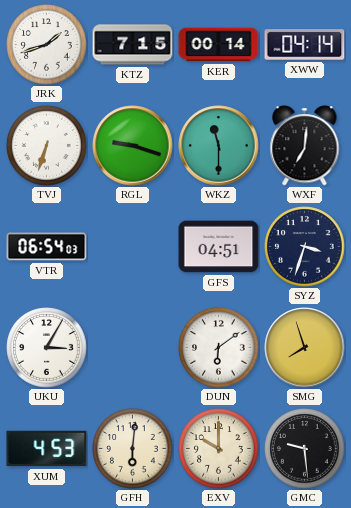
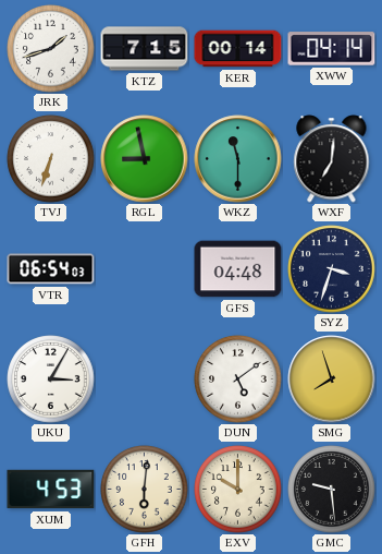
RGL: 9:18 -> 8:58 (145, 159)
GFS: 04:51 -> 04:48 (238, 269)
DUN: 6:09 -> 5:09 (238, 380)
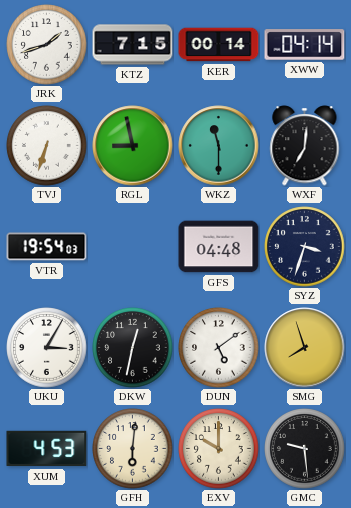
VTR: 06:54 -> 19:54 (47, 247)
DKW: none -> 12:32 (133, 348)
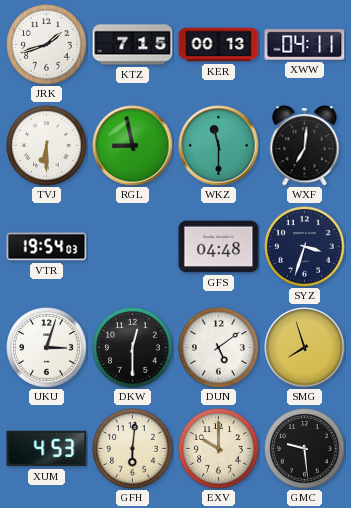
KER: 00:14 -> 00:13 (219, 45)
XWW: 04:14 -> 04:11 (305, 45)
TVJ: 6:33 -> 6:30 (47, 146)
UKU: 3:05 -> 3:03 (47, 348)
DKW: 12:32 -> 12:30 (133, 348)
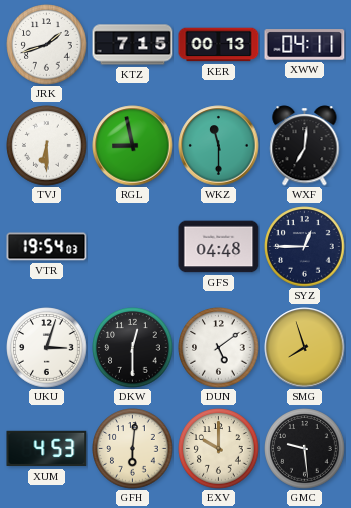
SYZ: 3:33 -> 12:45 (305, 247)
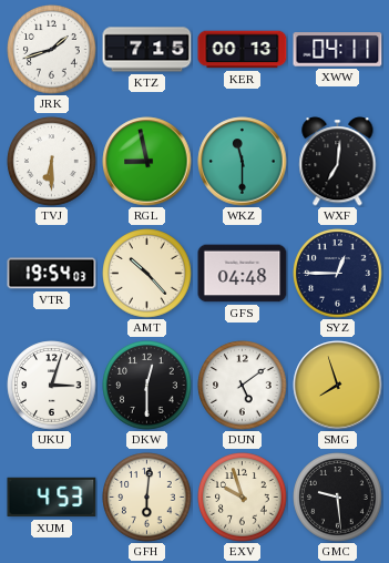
AMT: none -> 10:23 (147, 274)
EXV: 10:00 -> 9:57 (243, 498)
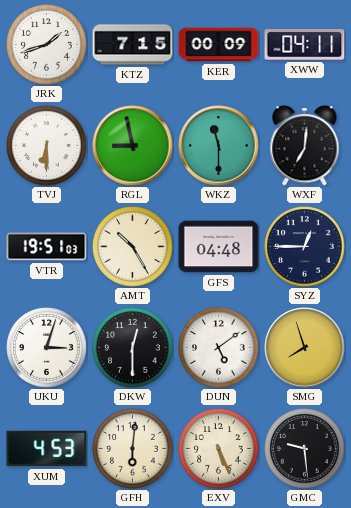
KER: 00:13 -> 00:09 (219, 45)
VTR: 19:54 -> 19:51 (47, 247)
AMT: 10:23 -> 10:25 (133, 247)
EXV: 9:57 -> 5:26 (219, 449)
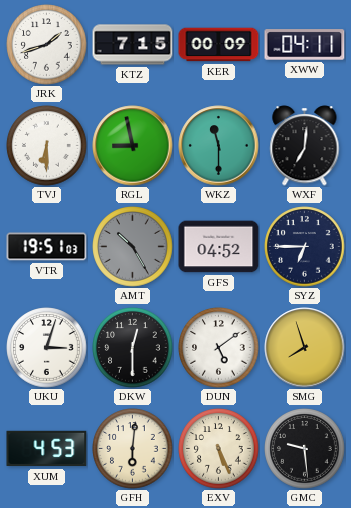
AMT dial: cream -> grey (133, 247)
GFS: 04:48 -> 04:52 (219, 247)
SYZ: 12:45 -> 6:45 (305, 247)
